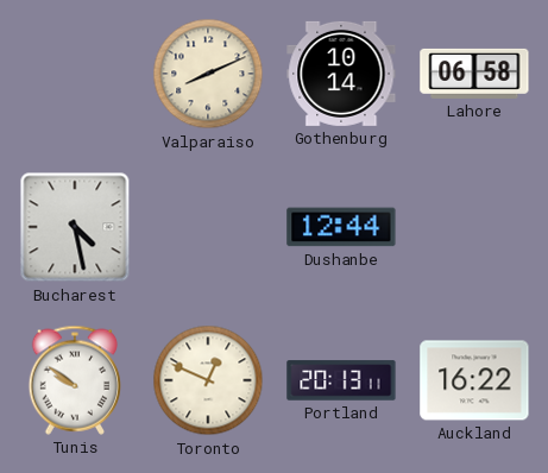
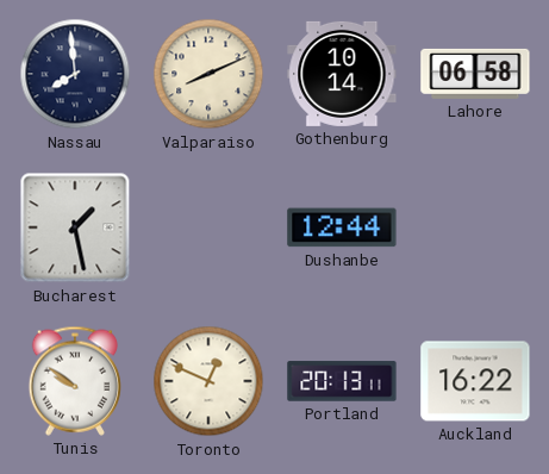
Nassau: none -> 7:59 (75, 74)
Bucharest: 4:28 -> 1:28 (75, 227)
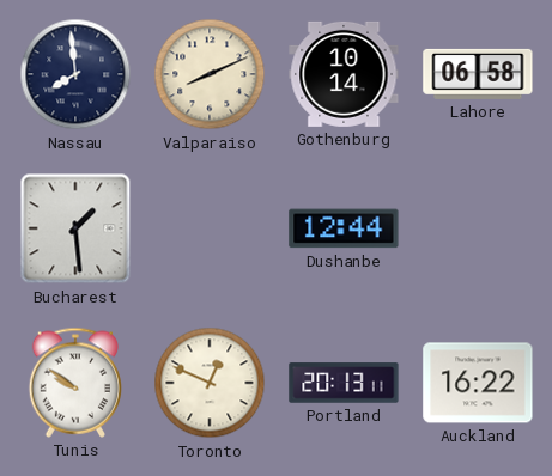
Bucharest: 1:28 -> 1:29 (75, 228)
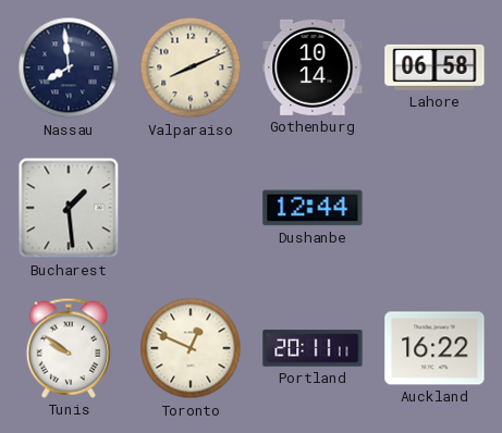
Portland: 20:13 -> 20:11 (313, 348)
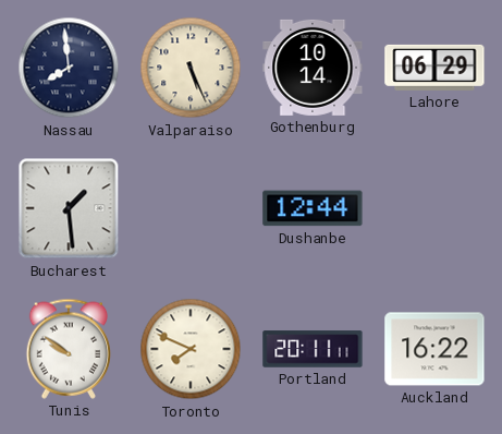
Valparaiso: 8:11 -> 5:26 (191, 68)
Lahore: 06:58 -> 06:29 (434, 68)
Toronto: 12:49 -> 7:49 (191, 349)
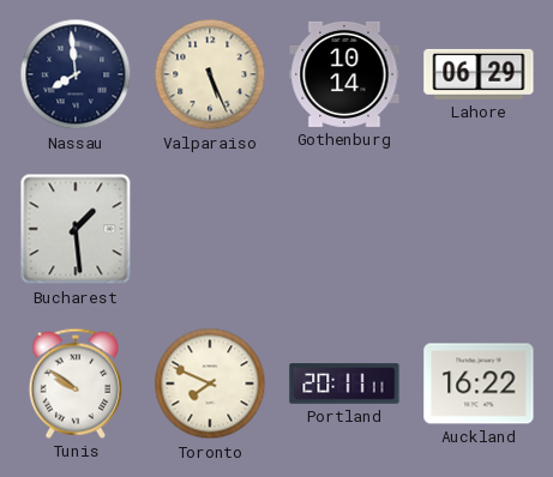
Dushanbe: 12:44 -> none (313, 208)
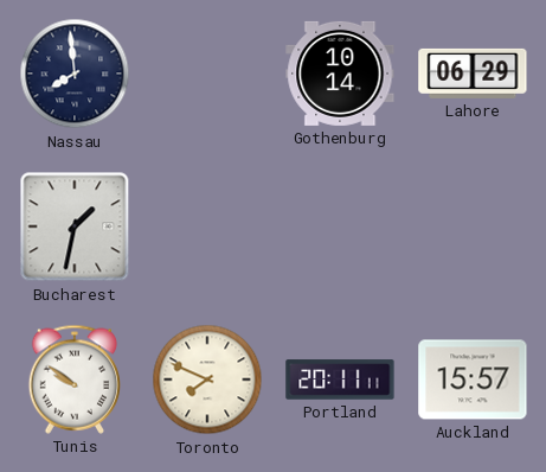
Valparaiso: 5:26 -> none (210, 74)
Bucharest: 1:29 -> 1:32 (75, 227)
Auckland: 16:22 -> 15:57 (473, 379)
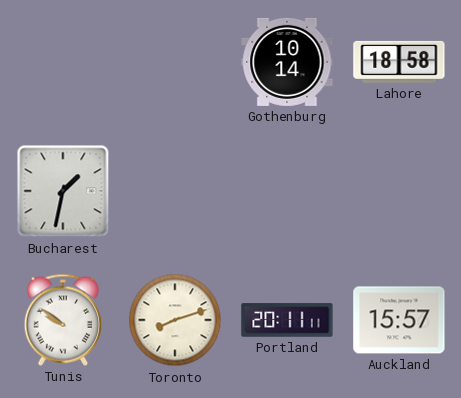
Nassau: 7:59 -> none (75, 74)
Lahore: 06:29 -> 18:58 (399, 62)
Toronto: 7:49 -> 8:12 (175, 320)
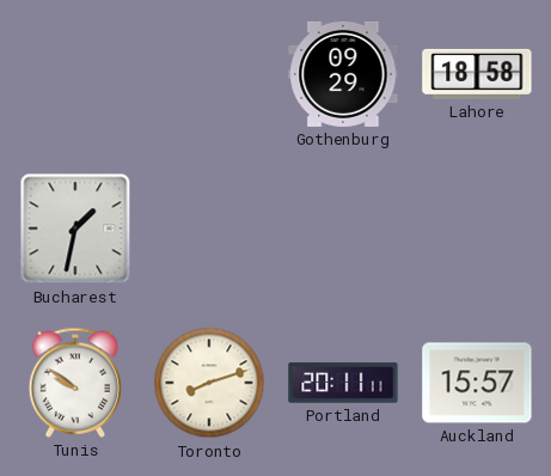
Gothenburg: 10:14 -> 09:29 (343, 74)
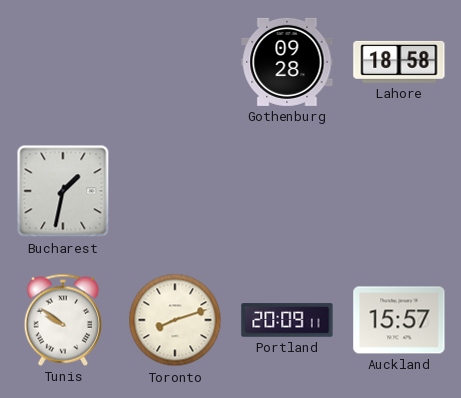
Gothenburg: 09:29 -> 09:28 (287, 62)
Portland: 20:11 -> 20:09 (287, 320)
